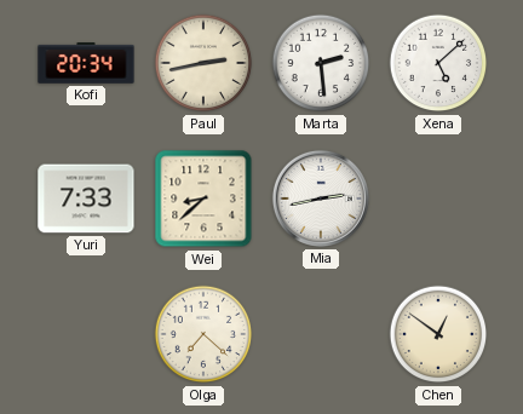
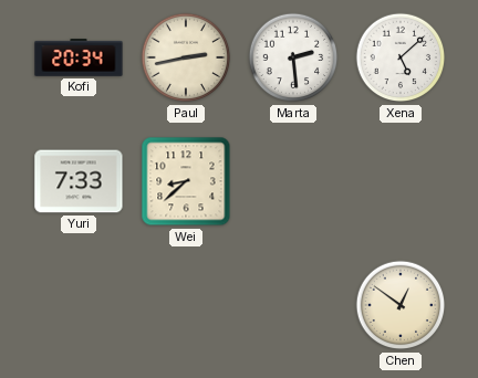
Mia: 2:43 -> none (321, 199)
Olga: 7:22 -> none (203, 334)
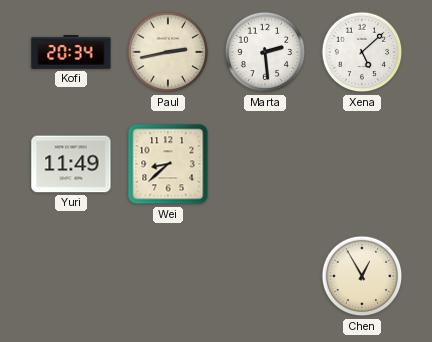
Yuri: 7:33 -> 11:49 (71, 164)
Chen: 12:51 -> 12:55 (362, 276)
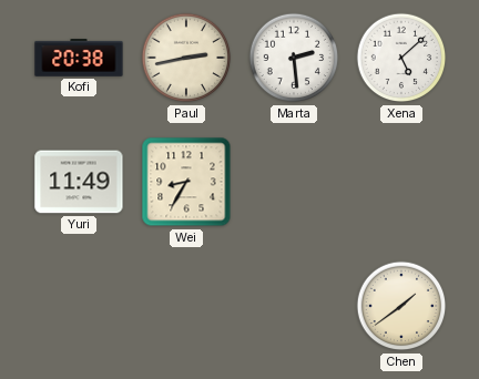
Kofi: 20:34 -> 20:38 (79, 58)
Wei: 8:38 -> 8:35 (186, 182)
Chen: 12:55 -> 1:39 (401, 306)
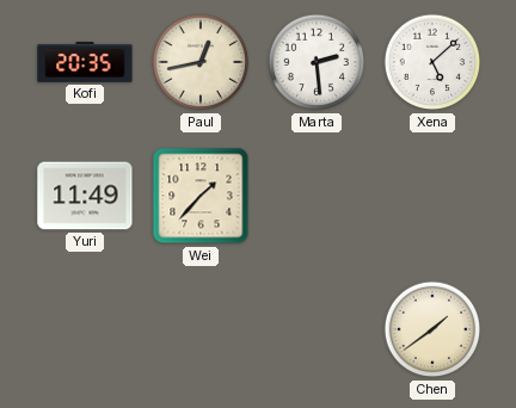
Kofi: 20:38 -> 20:35 (85, 62)
Paul: 2:43 -> 12:43 (201, 62)
Wei: 8:35 -> 1:37 (201, 196)
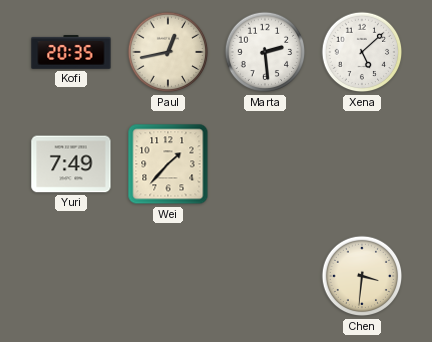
Yuri: 11:49 -> 7:49 (71, 164)
Chen: 1:39 -> 3:31 (362, 276)
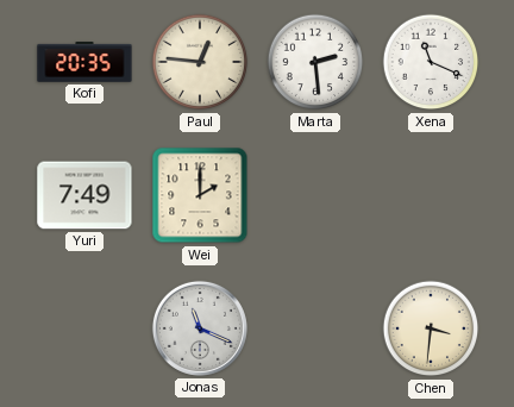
Paul: 12:43 -> 12:46 (200, 62)
Xena: 5:08 -> 11:19 (431, 62)
Wei: 1:37 -> 2:00 (200, 195)
Jonas: none -> 11:19 (200, 328)
